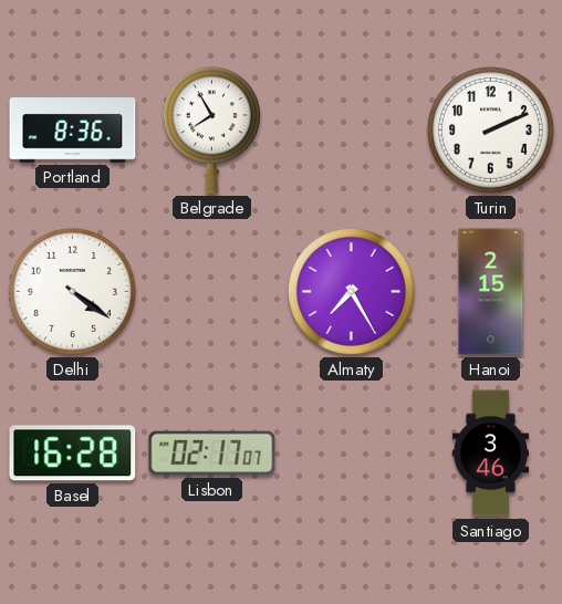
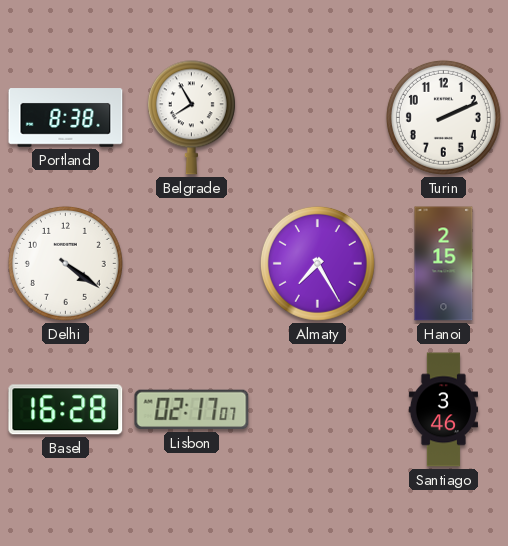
Portland: 8:36 -> 8:38 (66, 118)
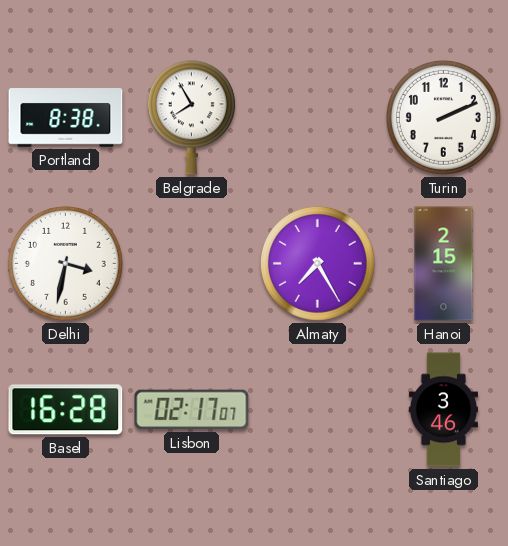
Delhi: 4:21 -> 3:32 (65, 263)
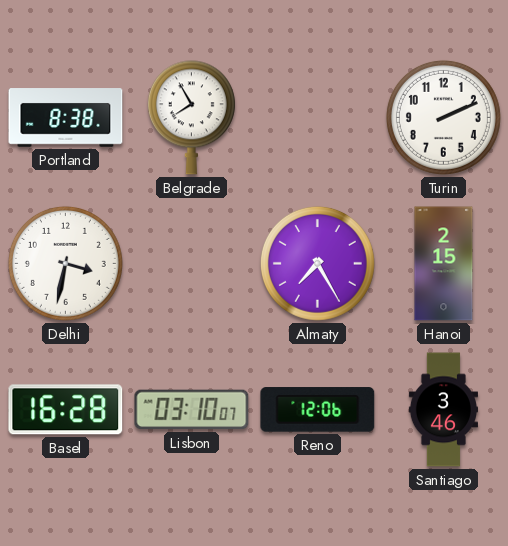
Lisbon: 02:17 -> 03:10 (192, 410)
Reno: none -> 12:06 (318, 410)
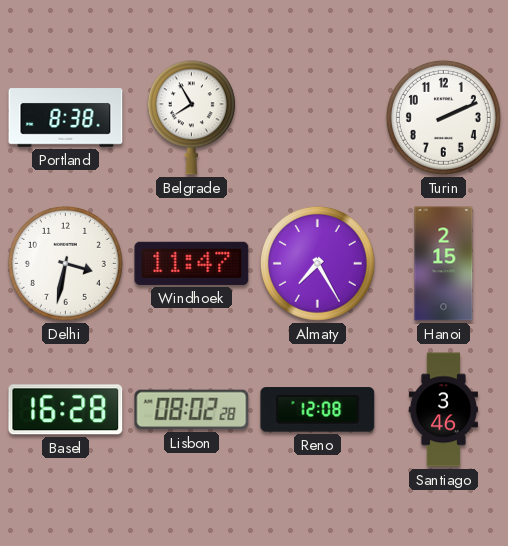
Windhoek: none -> 11:47 (192, 263)
Lisbon: 03:10 -> 08:02 (192, 410)
Reno: 12:06 -> 12:08 (318, 410)
